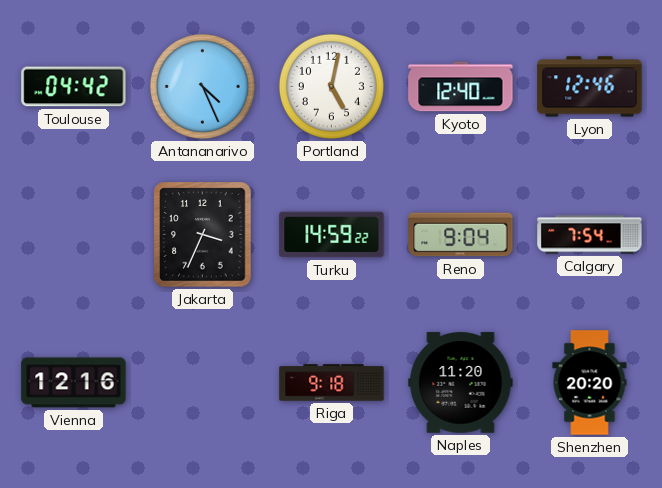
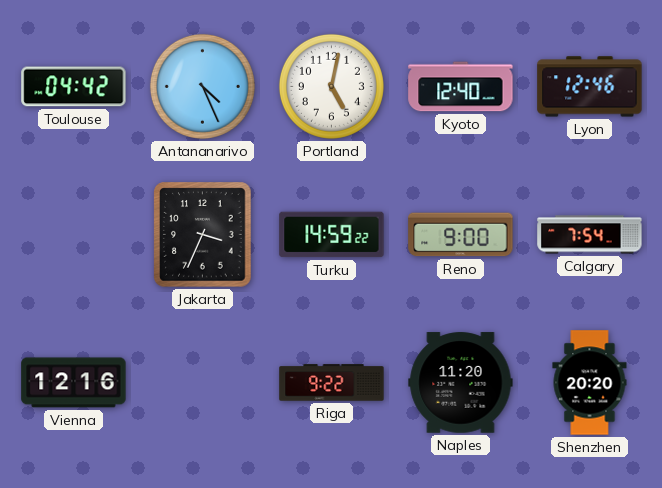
Reno: 9:04 -> 9:00 (461, 235)
Riga: 9:18 -> 9:22 (332, 383)
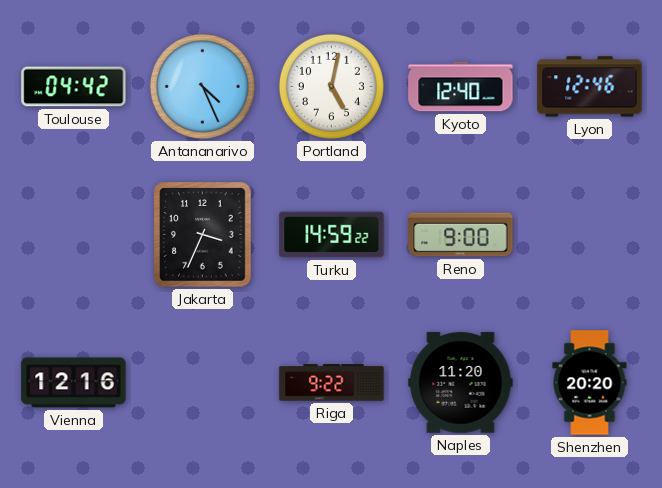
Calgary: 7:54 -> none (590, 235)
